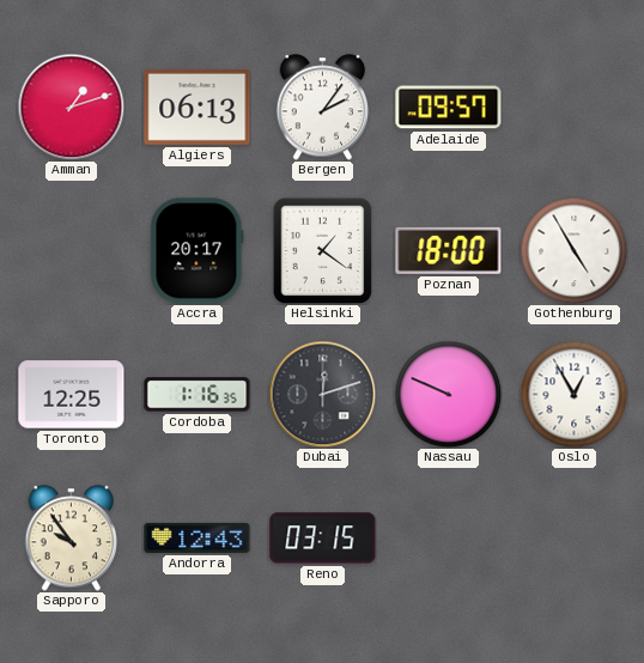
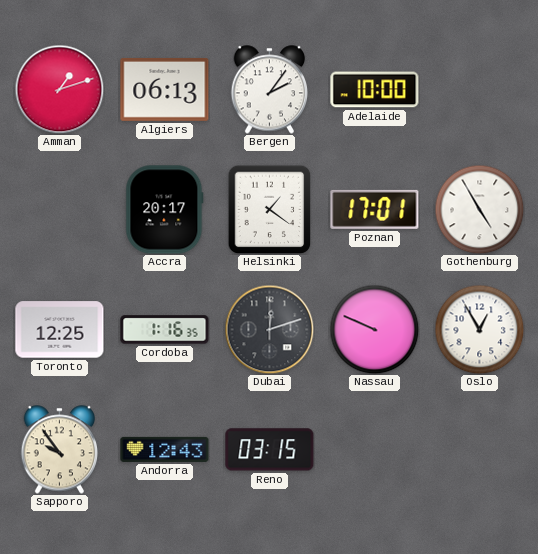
Adelaide: 09:57 -> 10:00 (375, 90)
Poznan: 18:00 -> 17:01 (375, 209)
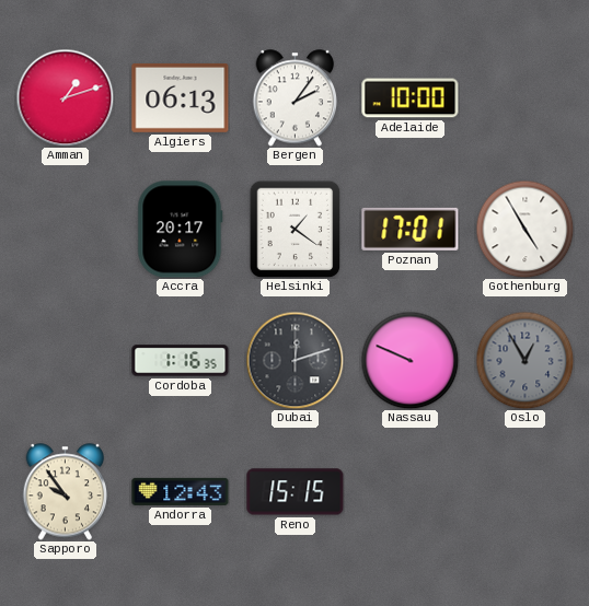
Toronto: 12:25 -> none (60, 330)
Oslo dial: white -> grey (524, 360)
Reno: 03:15 -> 15:15 (296, 492)
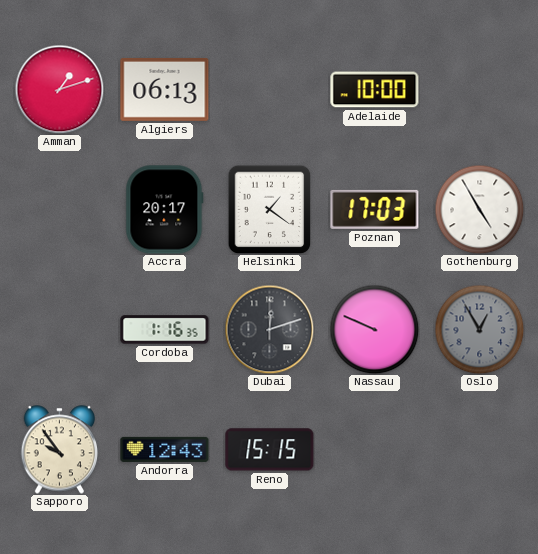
Bergen: 2:06 -> none (296, 98)
Poznan: 17:01 -> 17:03 (375, 209)
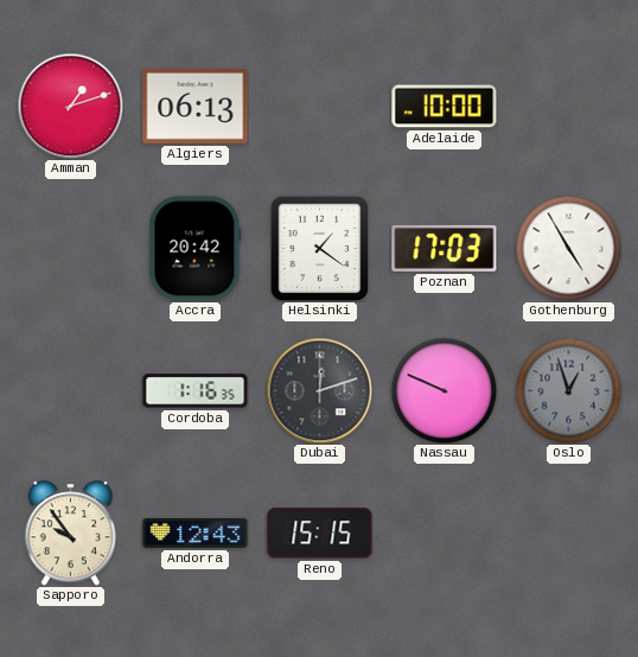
Accra: 20:17 -> 20:42 (196, 249)
Oslo: 12:55 -> 12:57 (568, 390)
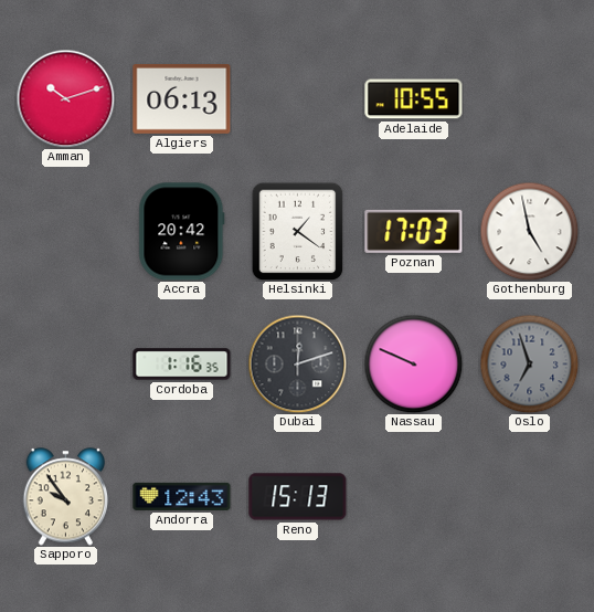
Amman: 1:12 -> 10:12 (65, 98)
Adelaide: 10:00 -> 10:55 (414, 99)
Gothenburg: 4:55 -> 4:58 (529, 231)
Oslo: 12:57 -> 6:57 (529, 363)
Reno: 15:15 -> 15:13 (298, 497)
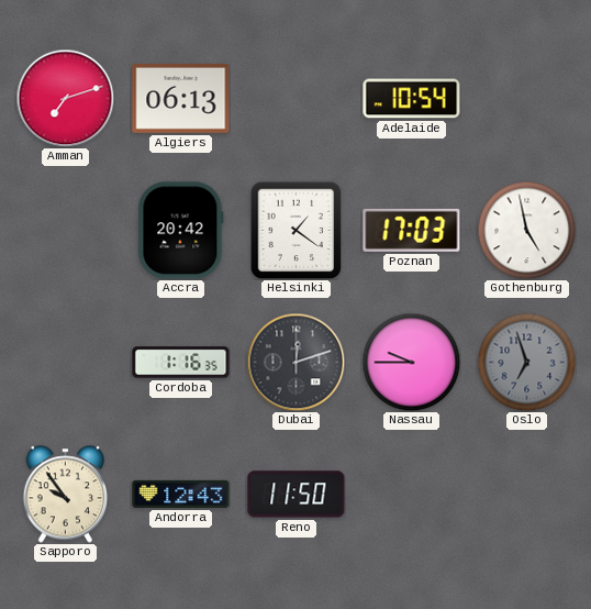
Amman: 10:12 -> 7:12 (65, 98)
Adelaide: 10:55 -> 10:54 (412, 99)
Nassau: 9:49 -> 9:45 (411, 362)
Reno: 15:13 -> 11:50 (297, 495)
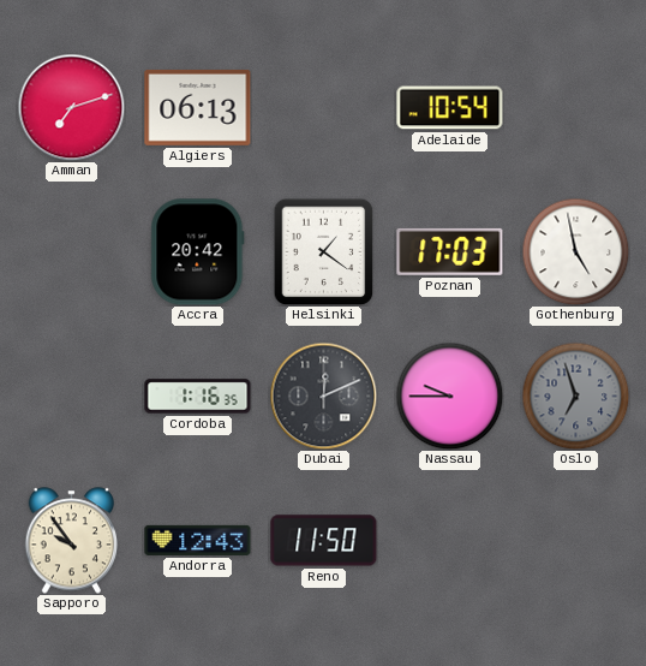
Dubai: 12:12 -> 12:11 (323, 396)
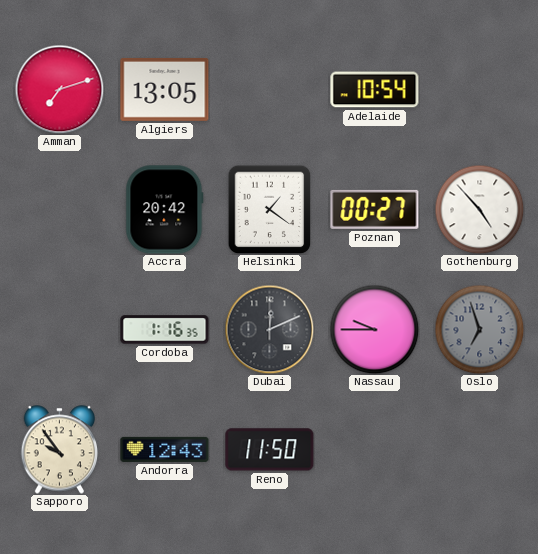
Algiers: 06:13 -> 13:05 (165, 89)
Poznan: 17:03 -> 00:27 (375, 209)
Gothenburg: 4:58 -> 4:53 (479, 209)
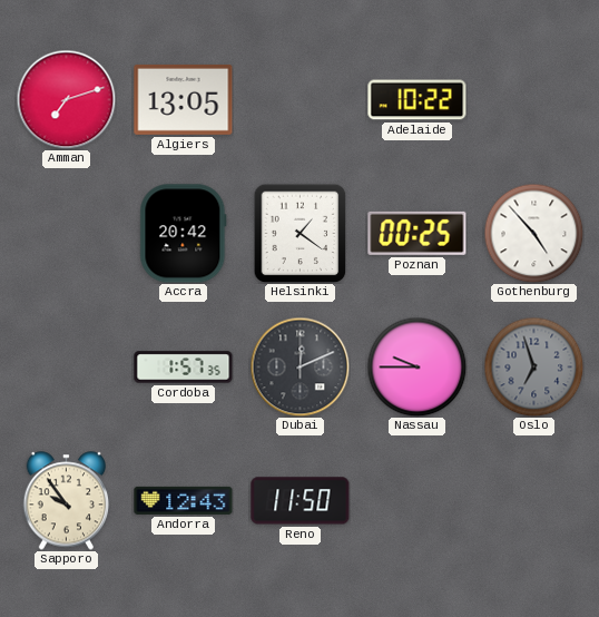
Adelaide: 10:54 -> 10:22 (418, 100)
Poznan: 00:27 -> 00:25 (418, 233)
Cordoba: 1:16 -> 1:57 (184, 368)
